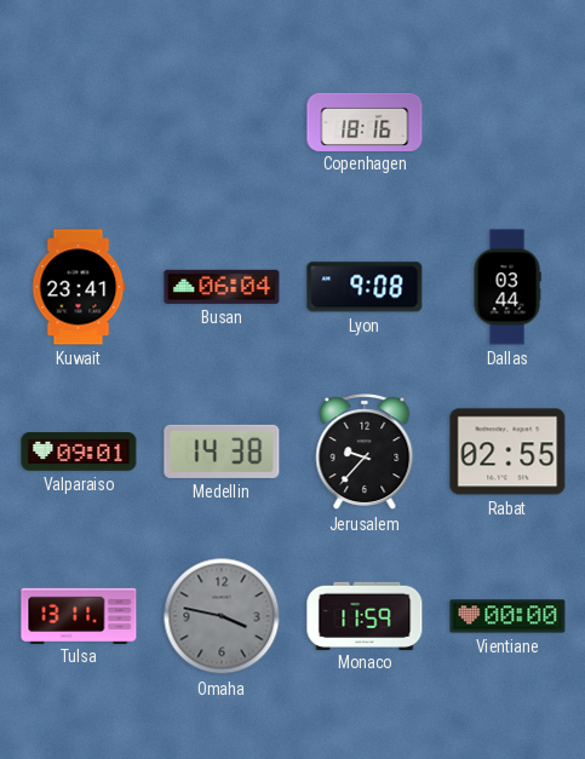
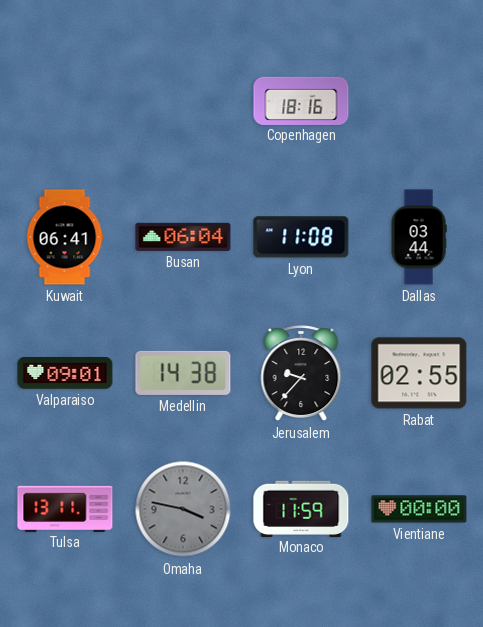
Kuwait: 23:41 -> 06:41 (65, 237)
Lyon: 9:08 -> 11:08 (301, 237)
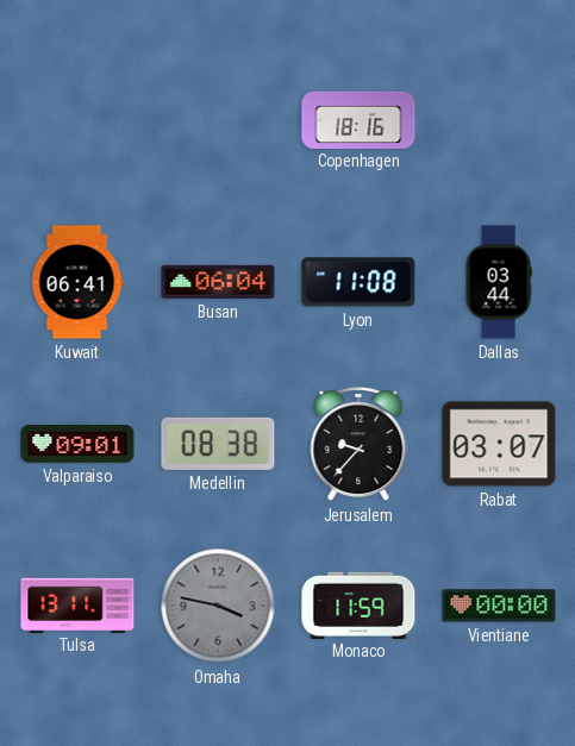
Medellin: 14:38 -> 08:38 (218, 444)
Rabat: 02:55 -> 03:07 (499, 444)
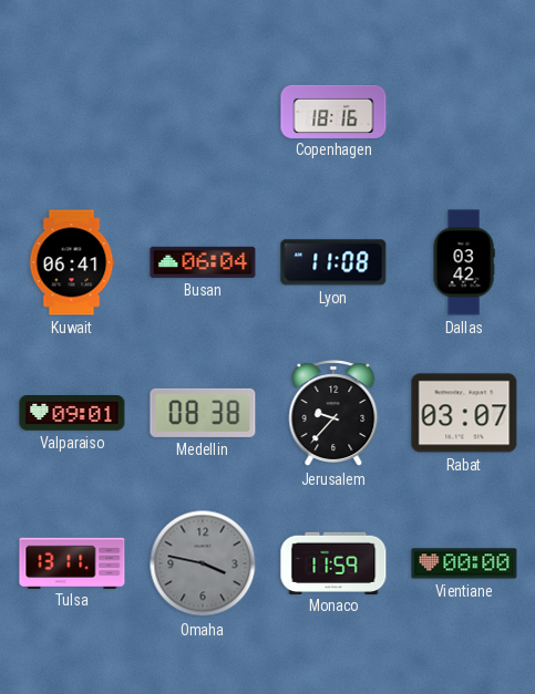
Dallas: 03:44 -> 03:42 (464, 262)
